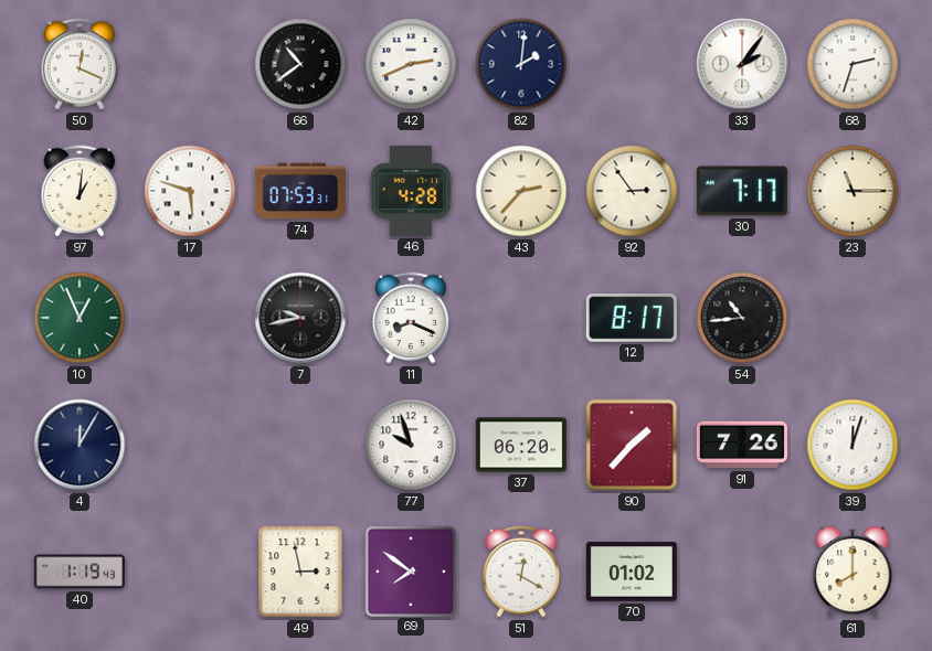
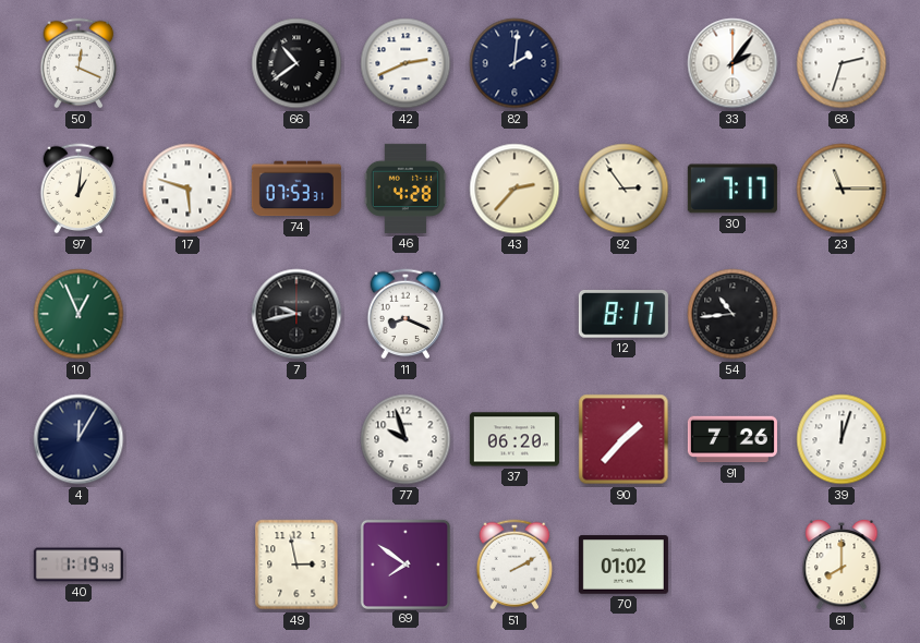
51: 12:20 -> 2:10 (515, 565)
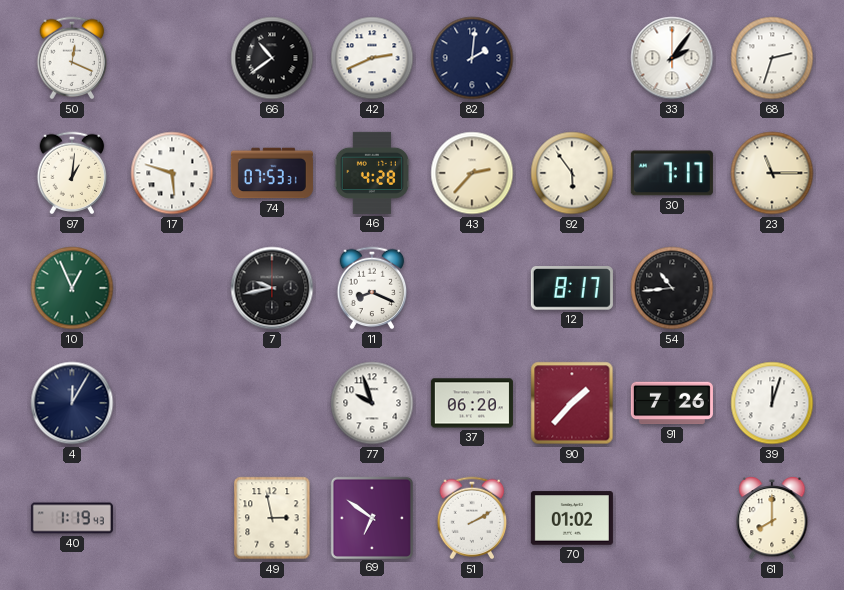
92: 2:54 -> 5:54 (572, 173)
69: 7:51 -> 6:51 (371, 517)
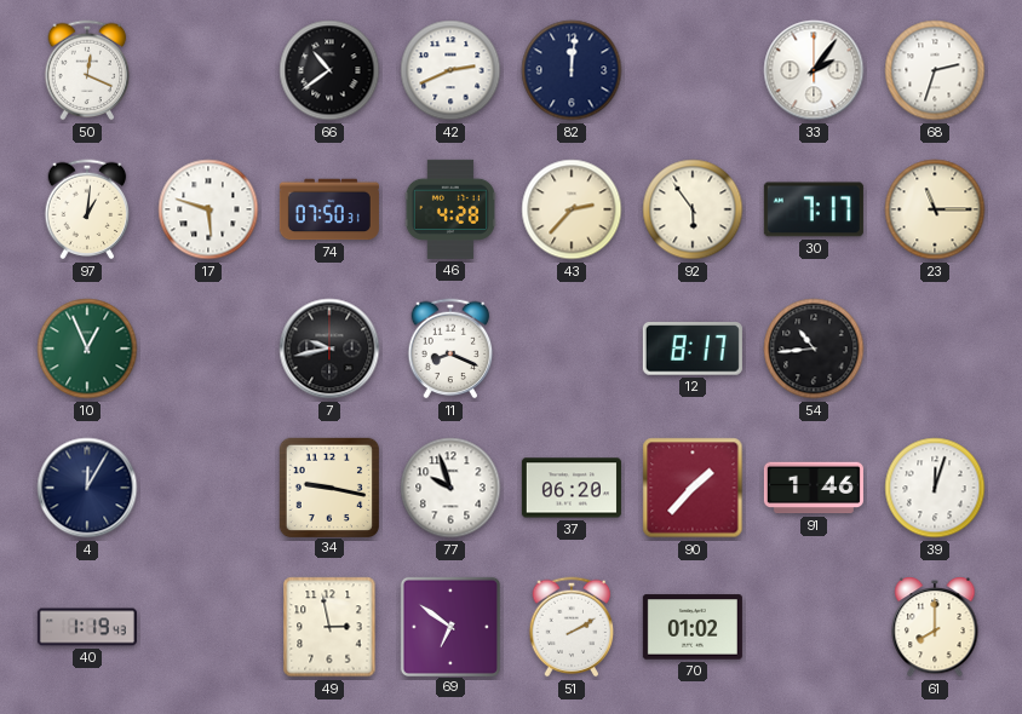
82: 2:01 -> 12:01 (572, 70)
74: 07:53 -> 07:50 (329, 209)
34: none -> 9:17 (328, 486)
91: 7:26 -> 1:46 (814, 488)
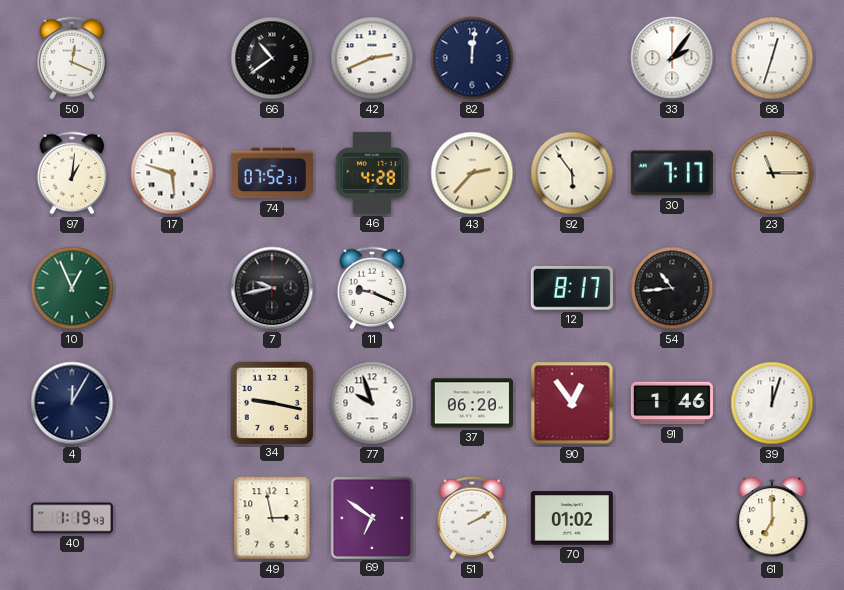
68: 2:33 -> 12:33 (772, 58)
74: 07:50 -> 07:52 (272, 173)
11: 8:19 -> 9:19 (372, 288)
90: 1:37 -> 12:54 (572, 403)
61: 8:00 -> 7:00 (772, 518)
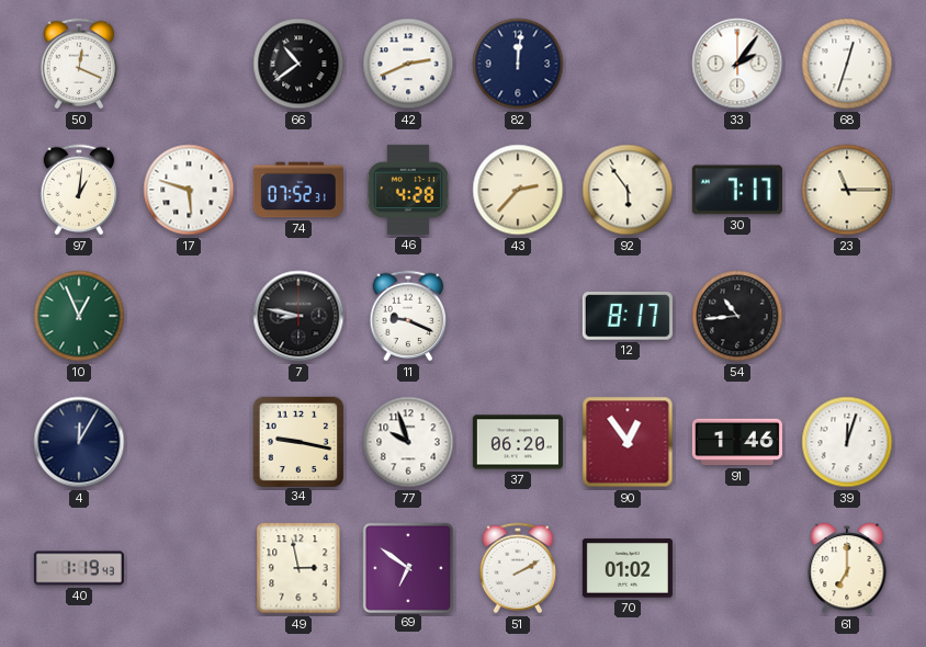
7: 9:43 -> 8:47 (298, 316)
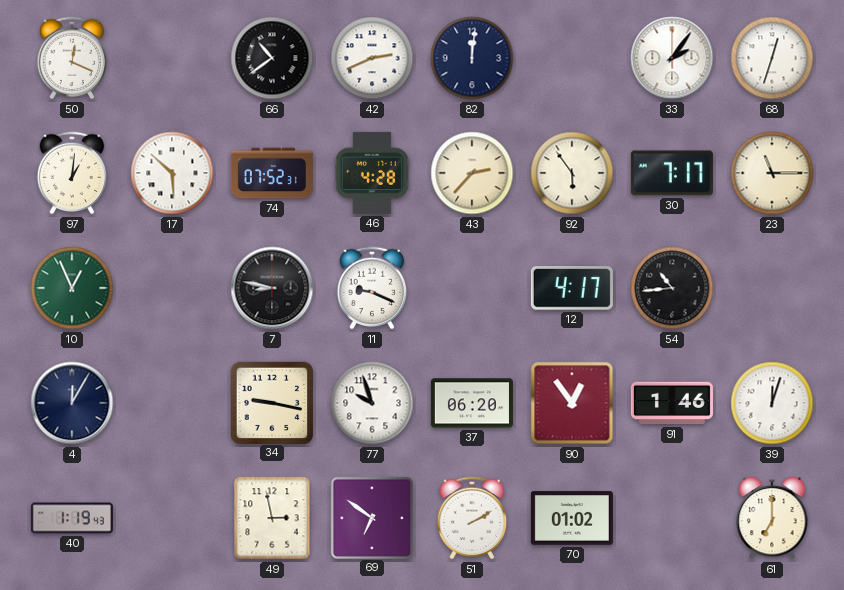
17: 5:48 -> 5:52 (172, 173)
12: 8:17 -> 4:17 (572, 288)
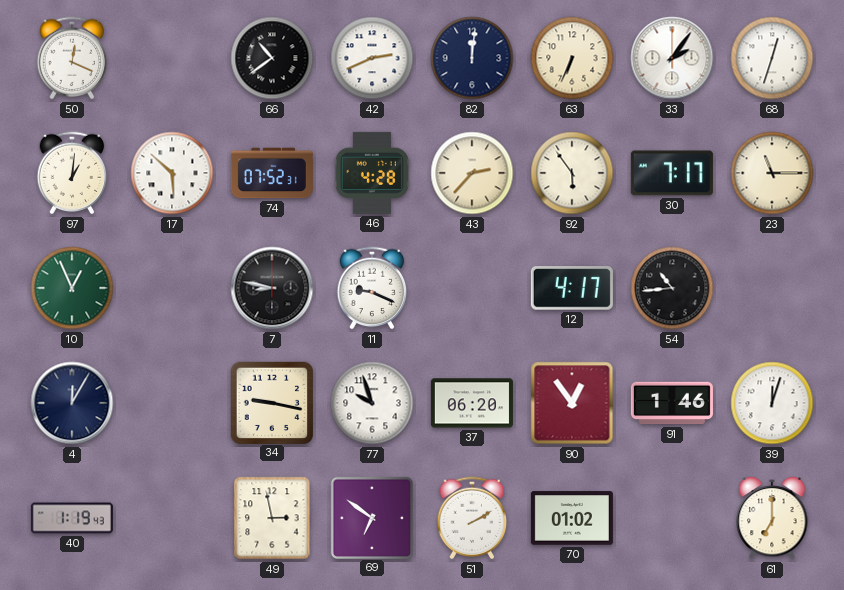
63: none -> 6:34 (572, 58)
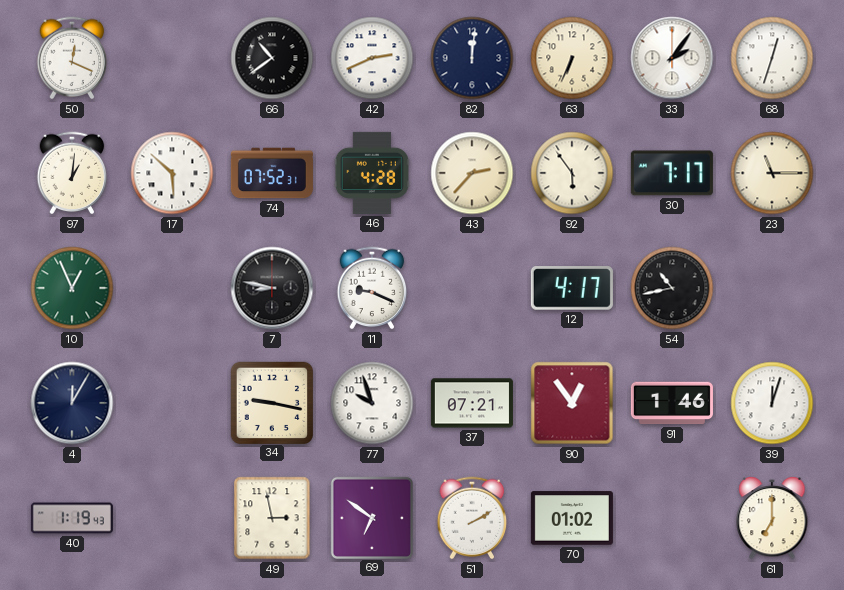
54: 10:44 -> 10:43 (672, 288)
37: 06:20 -> 07:21 (472, 403)
